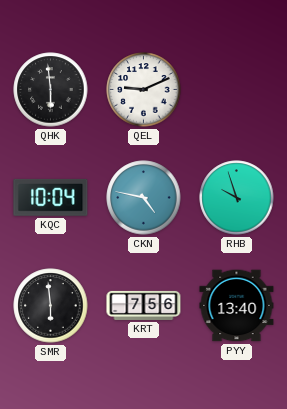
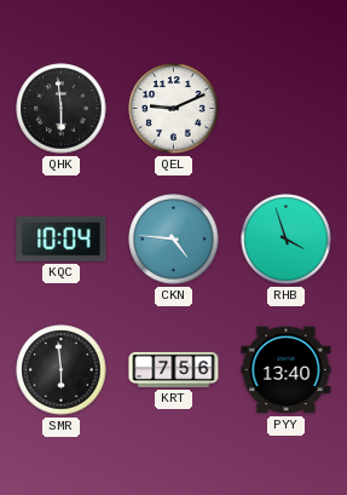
CKN: 4:47 -> 4:46 (174, 240)
RHB: 9:57 -> 3:57 (287, 240)
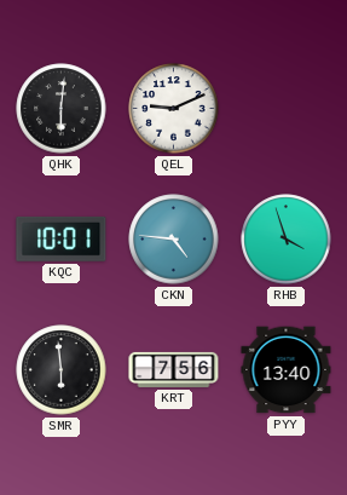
QHK: 5:59 -> 6:01 (62, 109)
KQC: 10:04 -> 10:01 (62, 238)
